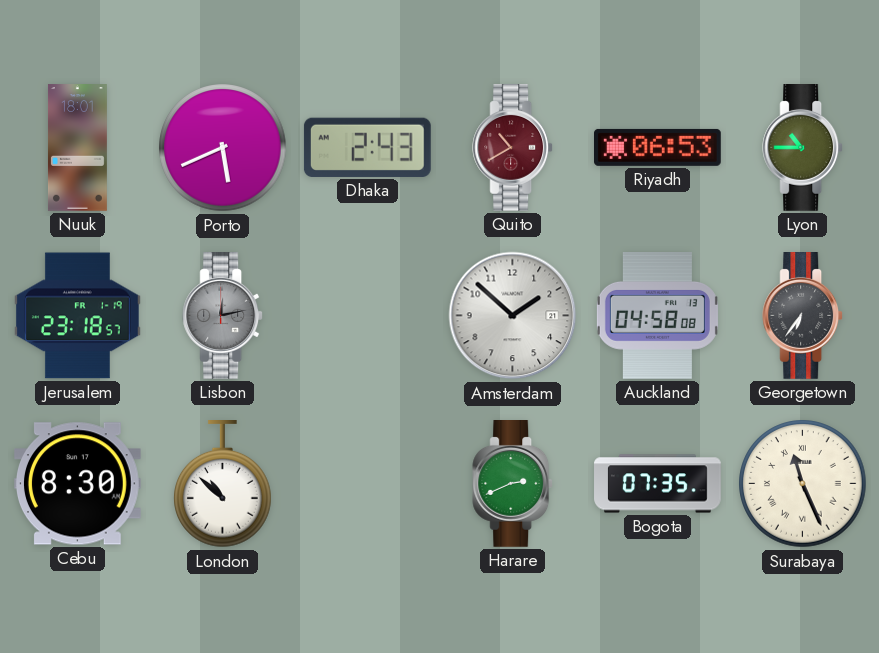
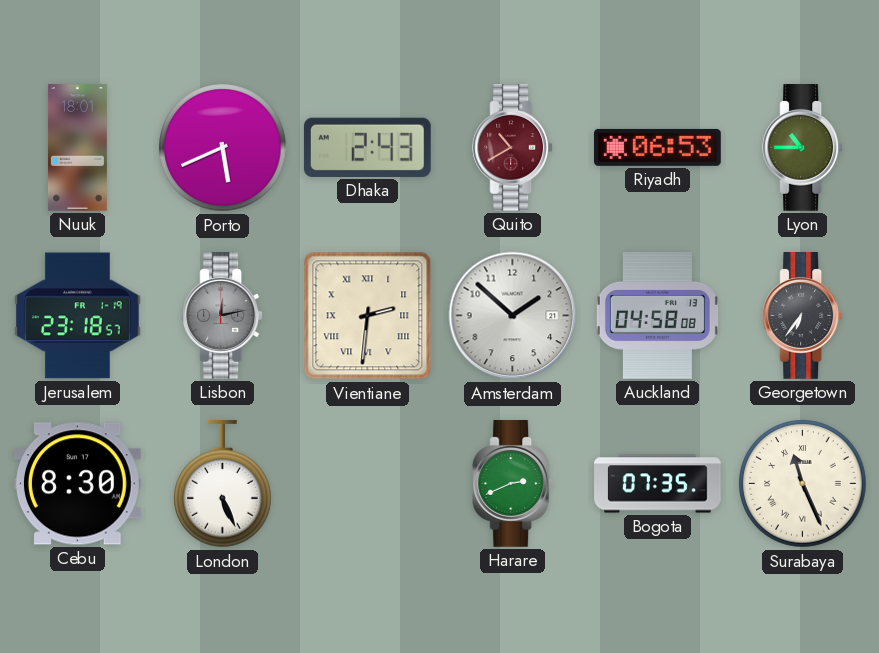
Vientiane: none -> 2:31 (368, 316)
London: 10:52 -> 5:26 (223, 485)
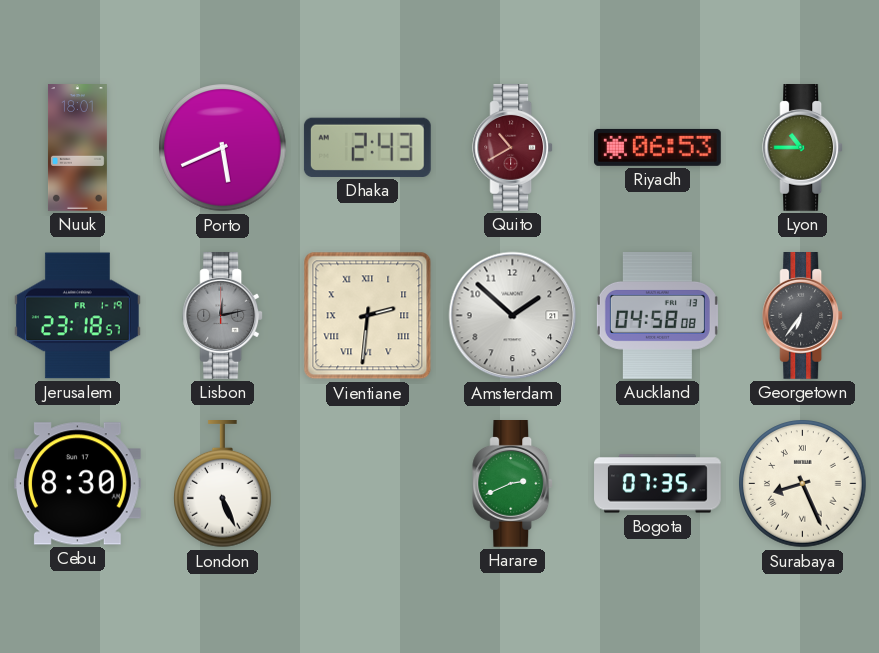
Surabaya: 11:26 -> 8:26 (803, 484)
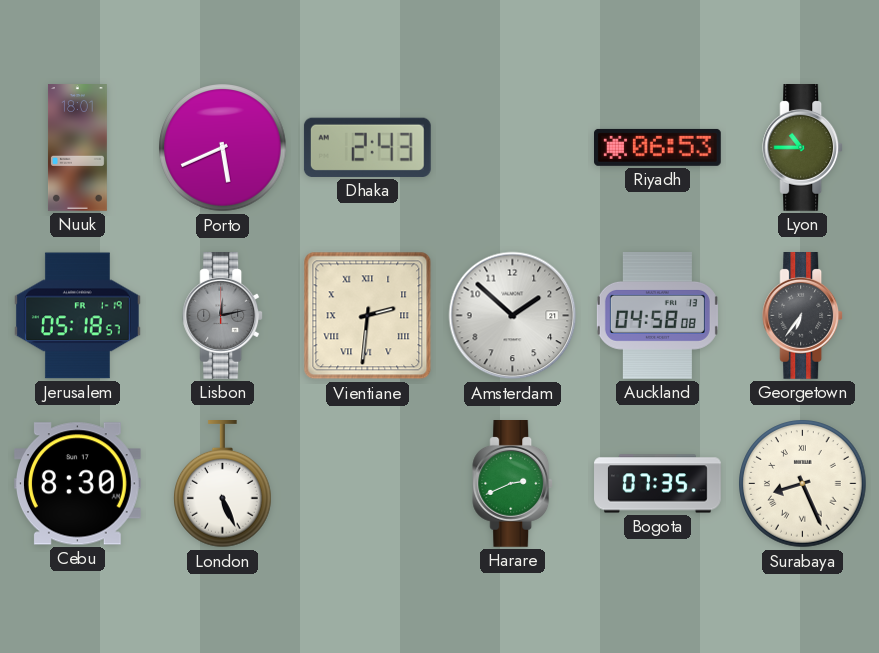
Quito: 10:40 -> none (513, 148)
Jerusalem: 23:18 -> 05:18 (77, 316)
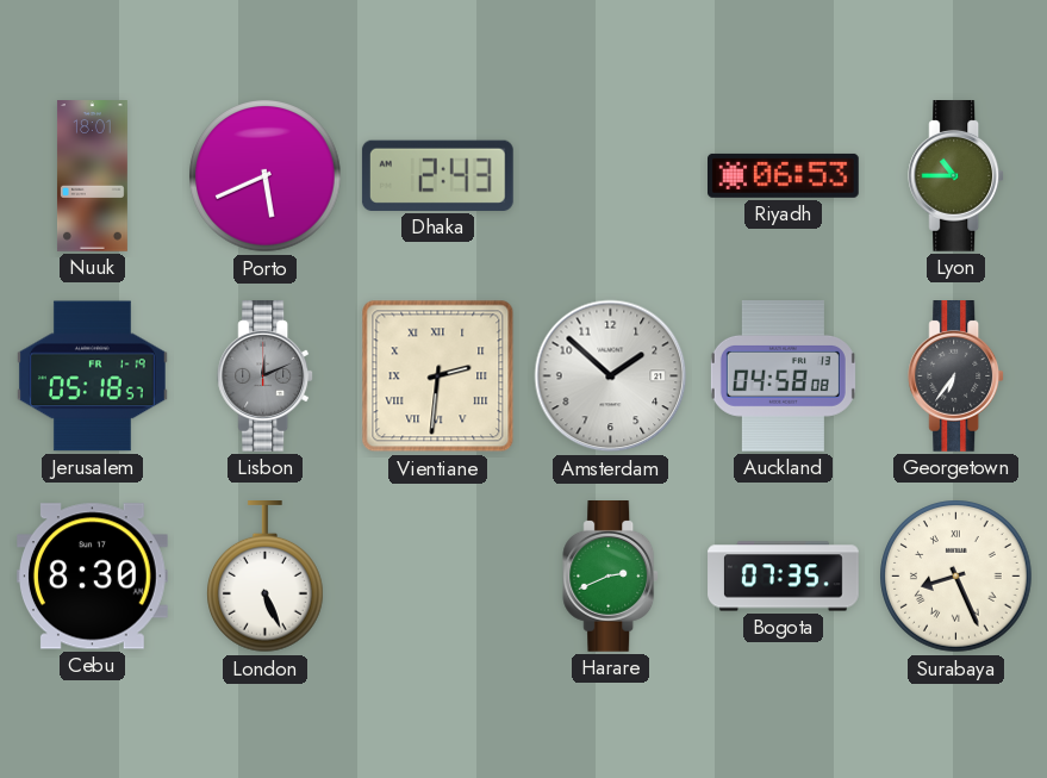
Lisbon: 12:13 -> 12:11 (266, 376)
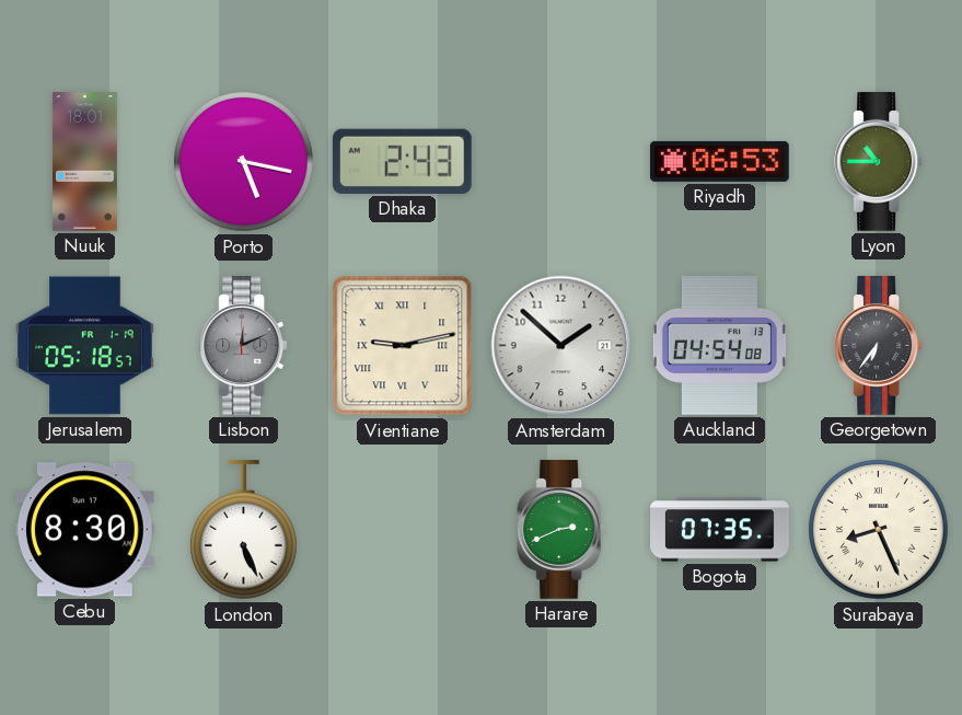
Porto: 5:41 -> 5:17 (244, 162)
Vientiane: 2:31 -> 9:13 (403, 346)
Auckland: 04:58 -> 04:54 (719, 346)
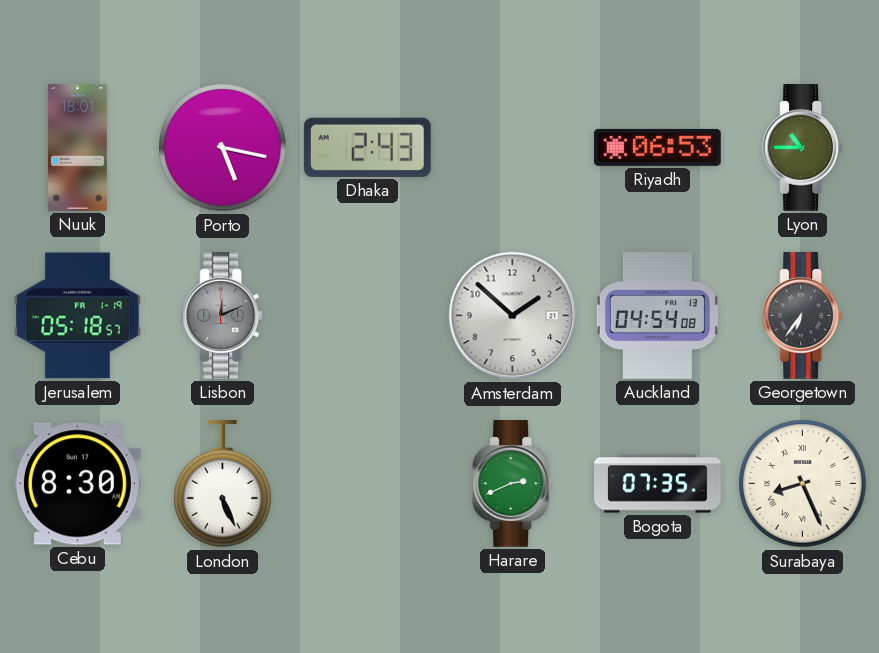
Vientiane: 9:13 -> none (403, 346)
